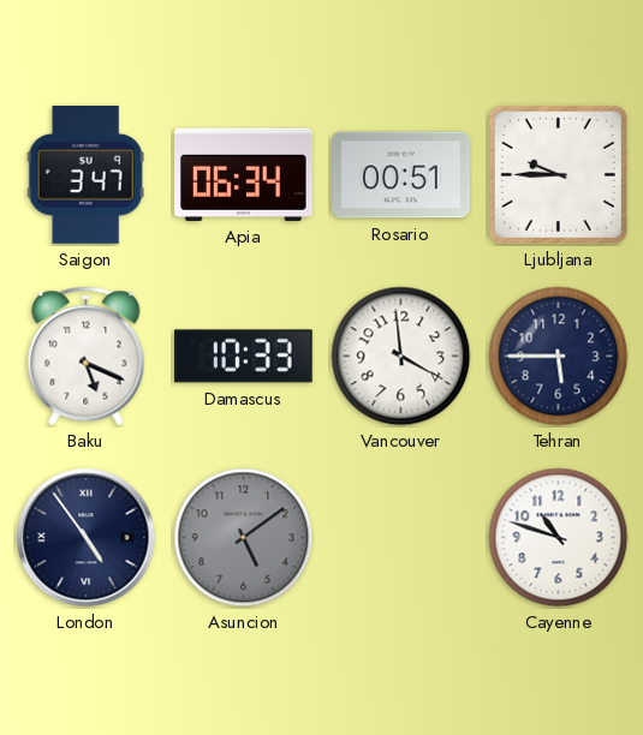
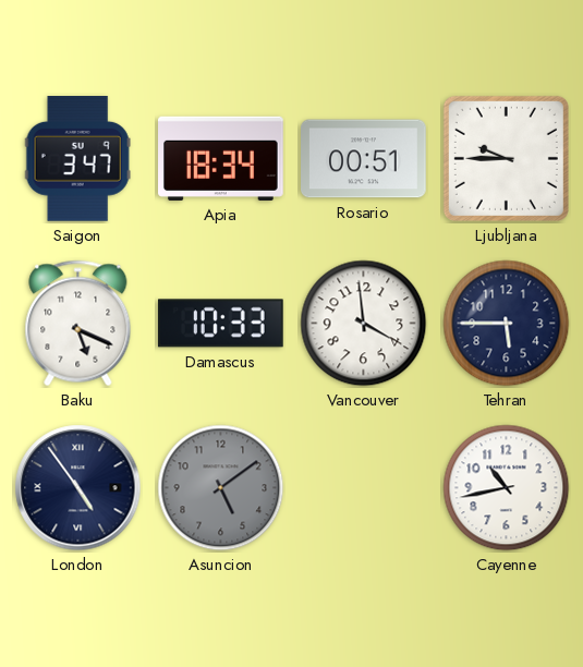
Apia: 06:34 -> 18:34 (221, 158)
Cayenne: 10:48 -> 10:43 (507, 488)
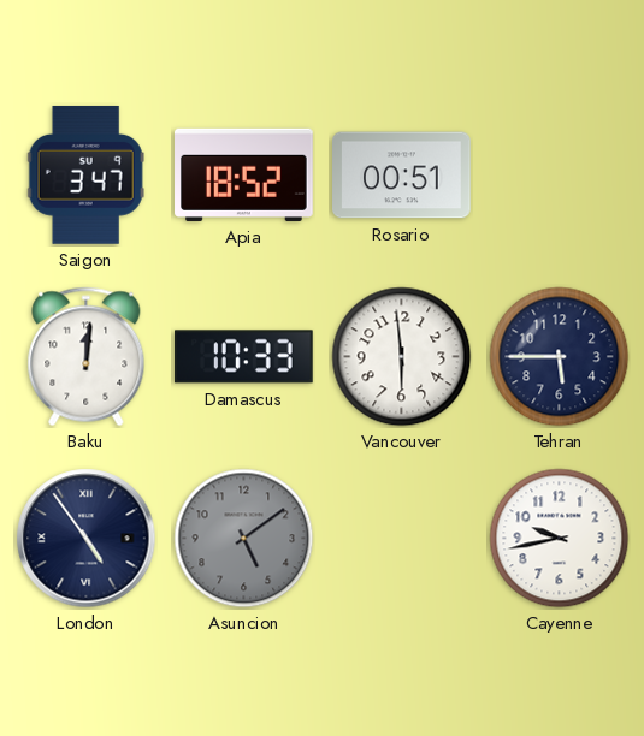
Apia: 18:34 -> 18:52 (244, 174)
Ljubljana: 9:45 -> none (506, 158)
Baku: 5:19 -> 12:01 (87, 357)
Vancouver: 3:59 -> 5:59 (402, 357)
Cayenne: 10:43 -> 9:43 (560, 539)
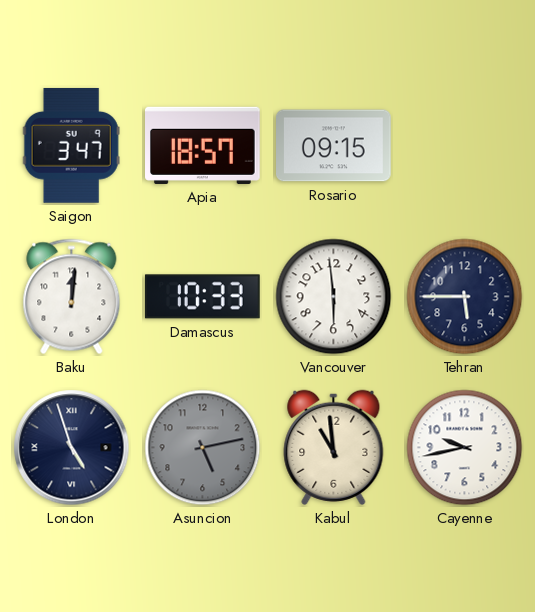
Apia: 18:52 -> 18:57 (203, 145)
Rosario: 00:51 -> 09:15 (334, 146)
London: 4:54 -> 4:57 (72, 448)
Asuncion: 5:09 -> 5:13 (203, 448)
Kabul: none -> 10:59 (334, 447)
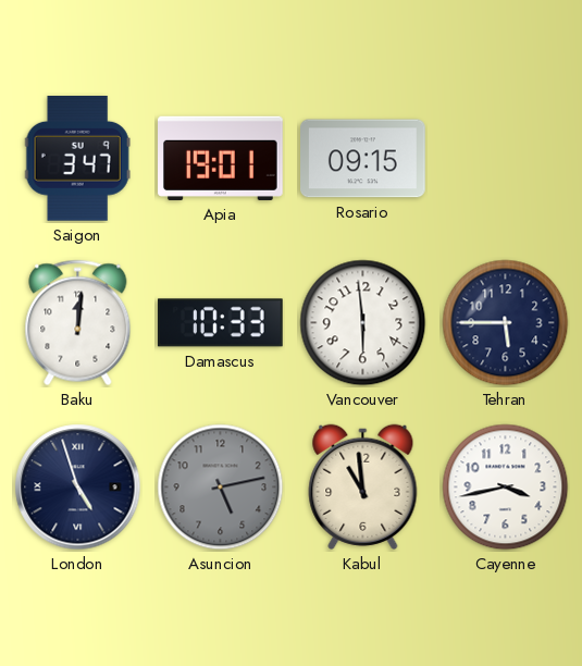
Apia: 18:57 -> 19:01 (221, 158)
Cayenne: 9:43 -> 3:43 (506, 488)
